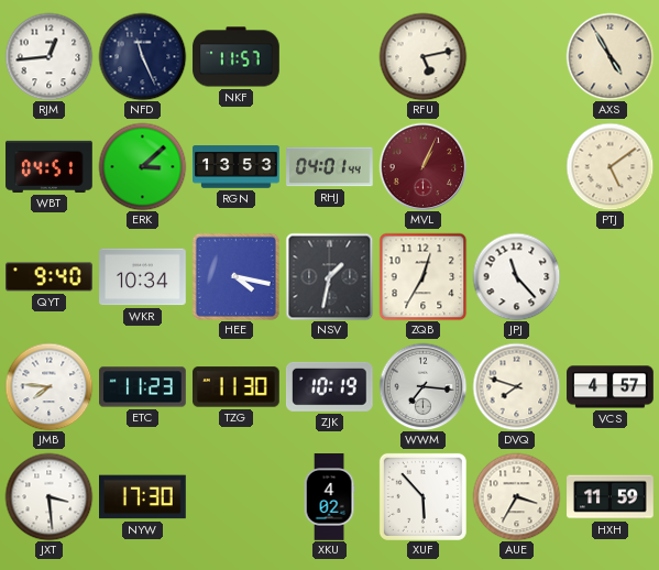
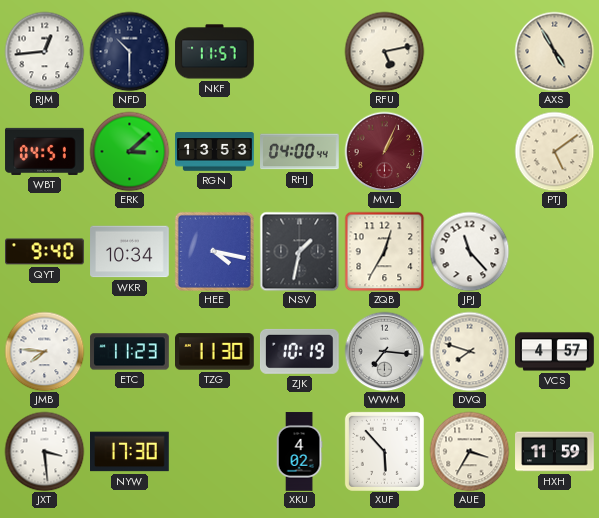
NFD: 11:26 -> 10:30 (129, 51)
RHJ: 04:01 -> 04:00 (300, 152)
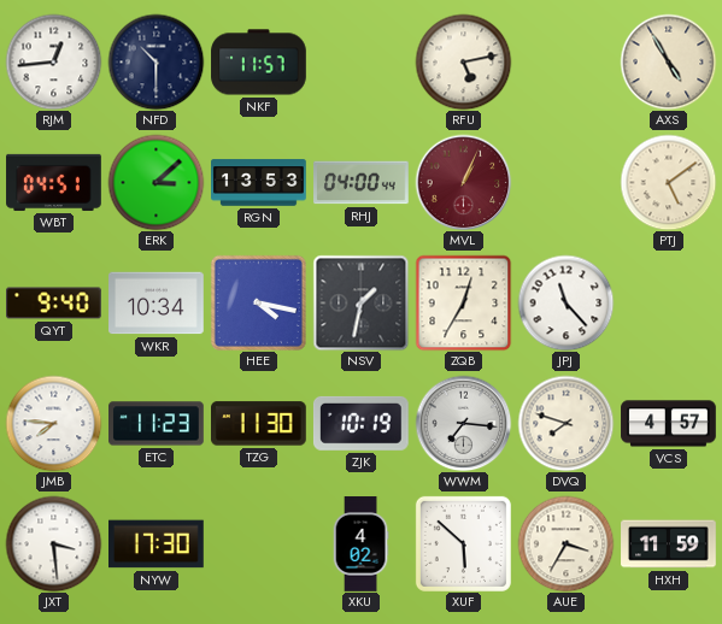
XUF: 5:53 -> 5:52 (463, 543)
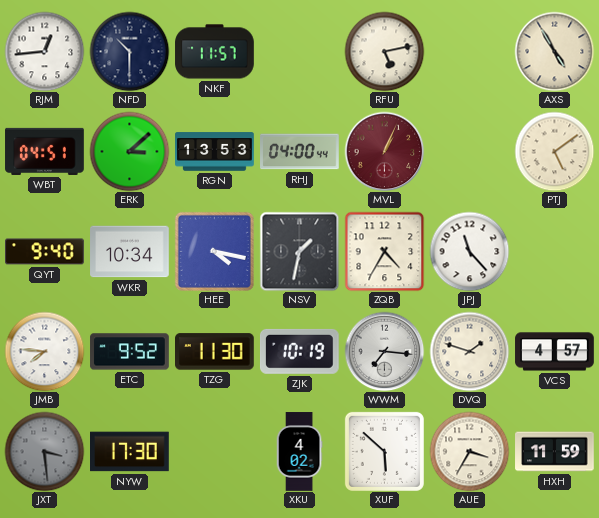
ZQB: 12:35 -> 4:35 (384, 251)
ETC: 11:23 -> 9:52 (130, 352)
DVQ: 7:48 -> 1:48 (469, 351)
JXT dial: white -> grey (44, 451)
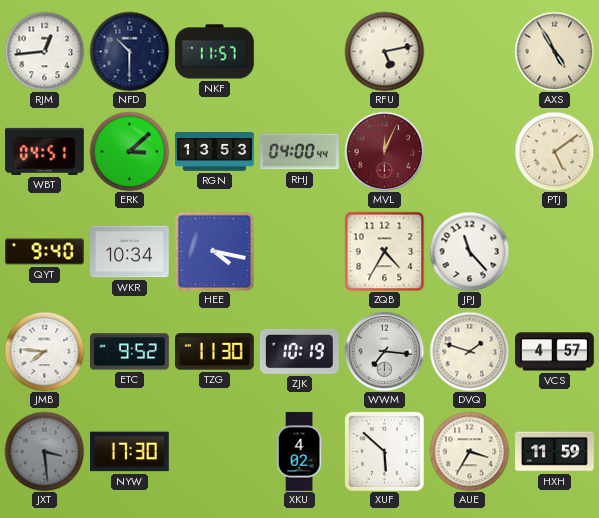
MVL: 1:04 -> 12:04 (384, 151)
NSV: 1:32 -> none (299, 251)
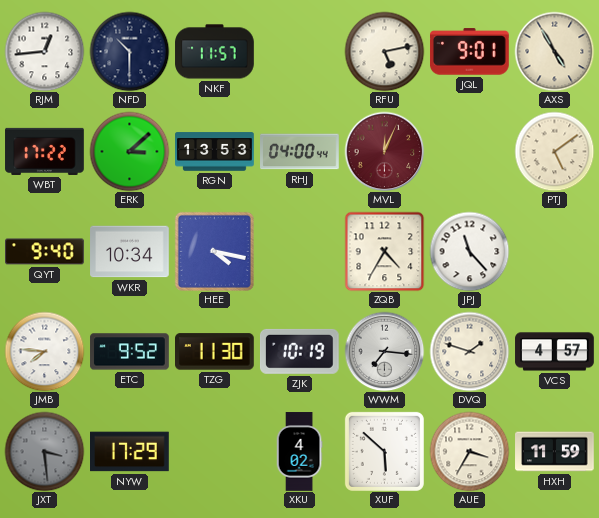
JQL: none -> 9:01 (470, 52)
WBT: 04:51 -> 17:22 (45, 151)
NYW: 17:30 -> 17:29 (130, 452)
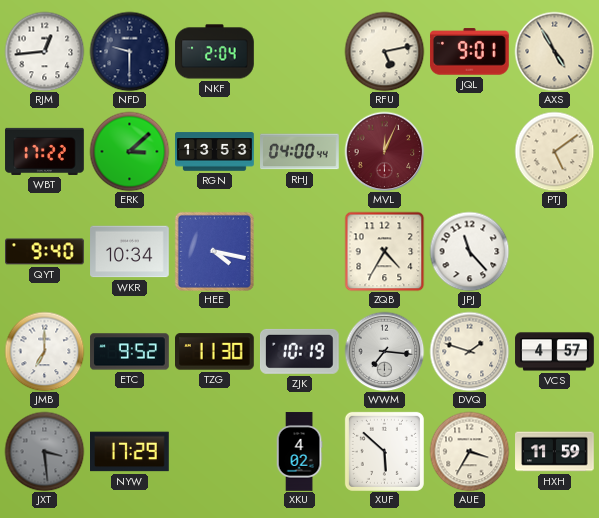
NFD: 10:30 -> 9:30 (129, 51)
NKF: 11:57 -> 2:04 (215, 52)
JMB: 7:46 -> 7:00 (44, 351)
